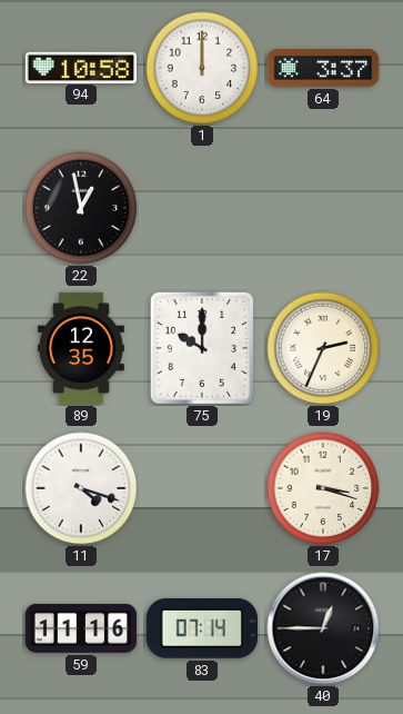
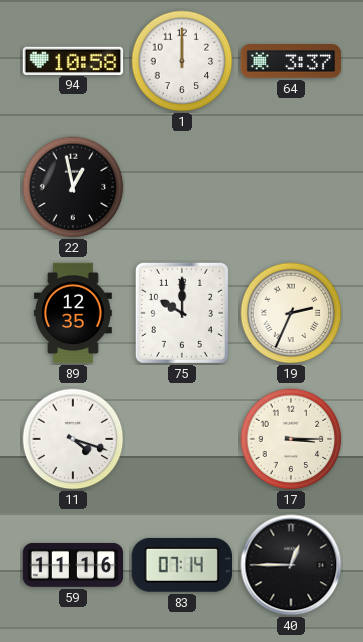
17: 3:18 -> 3:15 (291, 439)
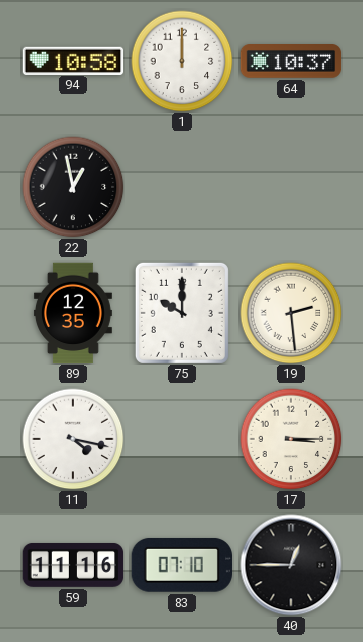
64: 3:37 -> 10:37 (291, 62)
19: 2:34 -> 2:29 (291, 313)
11: 4:18 -> 4:17 (73, 439)
83: 07:14 -> 07:10 (182, 565)
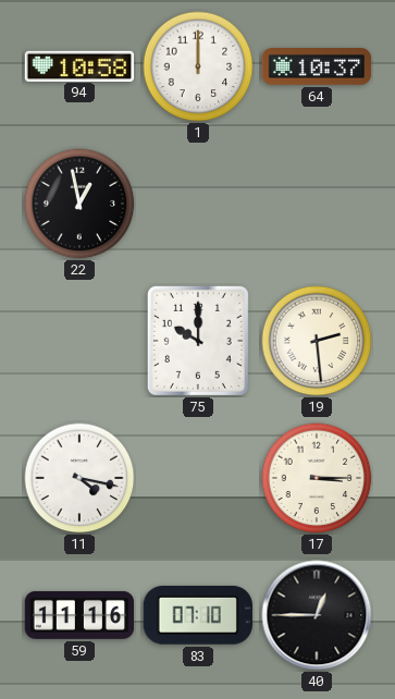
89: 12:35 -> none (73, 313)
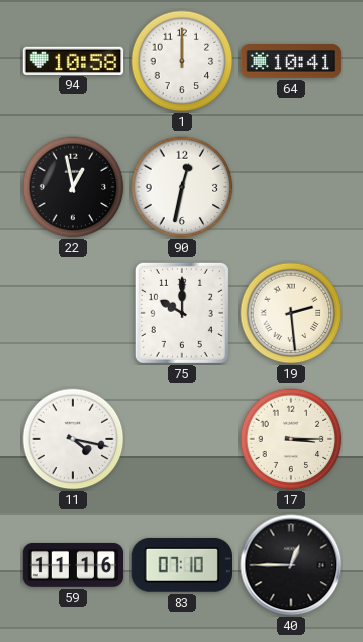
64: 10:37 -> 10:41 (291, 62)
90: none -> 12:32 (182, 187)
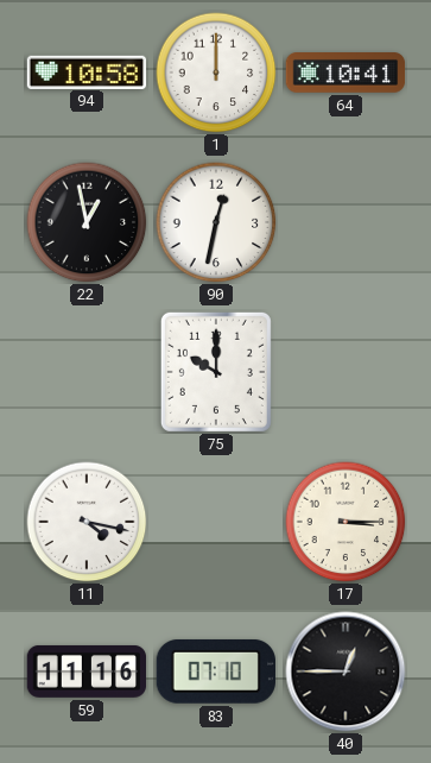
19: 2:29 -> none (291, 313)
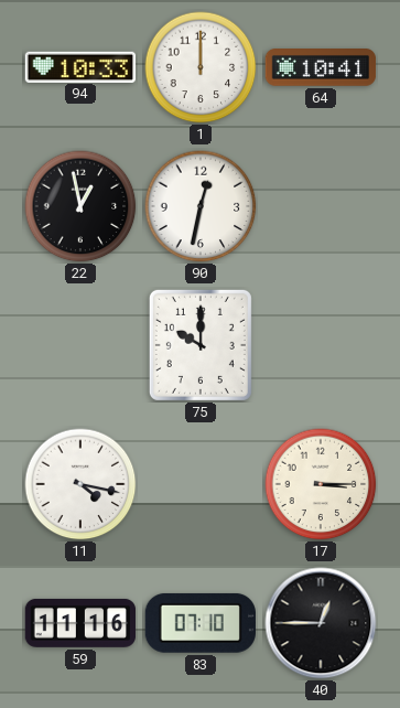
94: 10:58 -> 10:33 (80, 66)
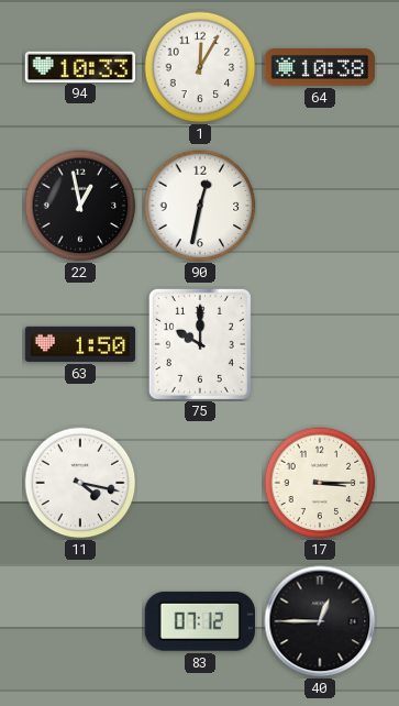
1: 12:00 -> 12:05 (200, 67)
64: 10:41 -> 10:38 (320, 68)
63: none -> 1:50 (80, 344)
59: 11:16 -> none (80, 623)
83: 07:10 -> 07:12 (200, 621)
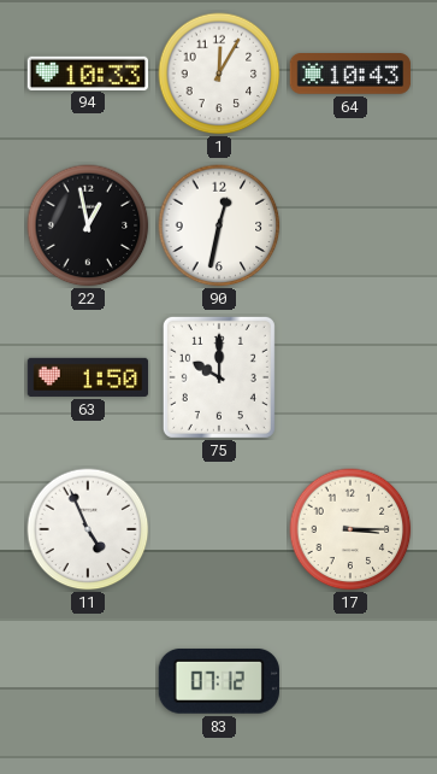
64: 10:38 -> 10:43 (350, 75)
11: 4:17 -> 4:56 (88, 529)
40: 12:45 -> none (320, 621)
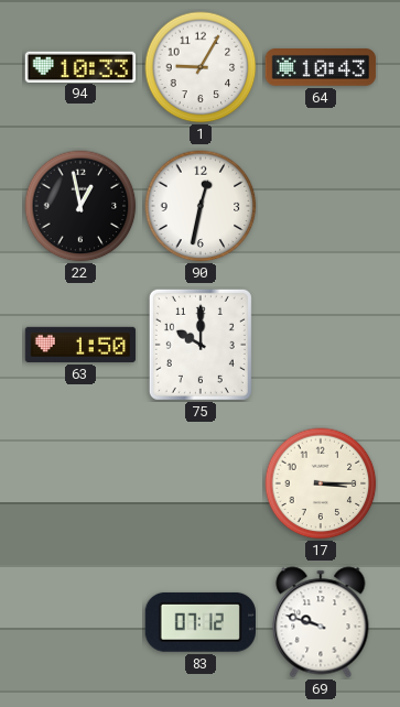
1: 12:05 -> 9:05 (201, 67)
11: 4:56 -> none (88, 529)
69: none -> 9:48 (321, 622)
